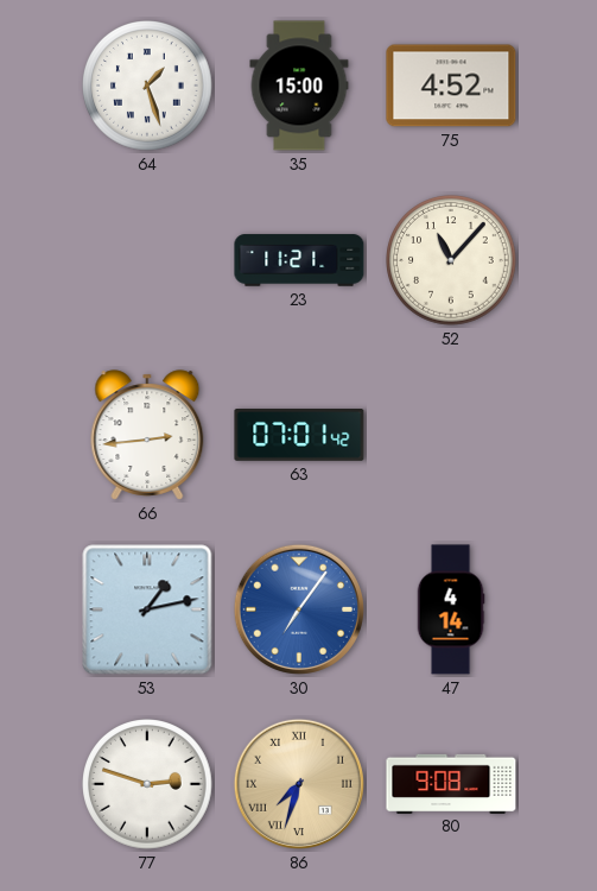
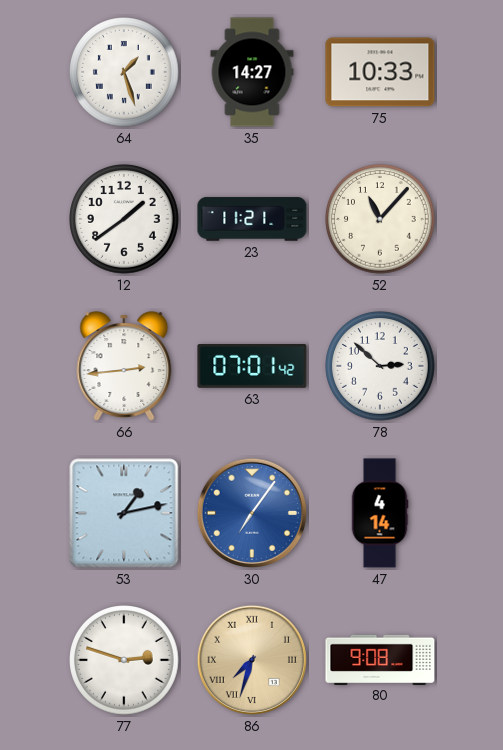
35: 15:00 -> 14:27 (252, 72)
75: 4:52 -> 10:33 (380, 72)
12: none -> 1:39 (124, 219)
78: none -> 2:52 (380, 366)
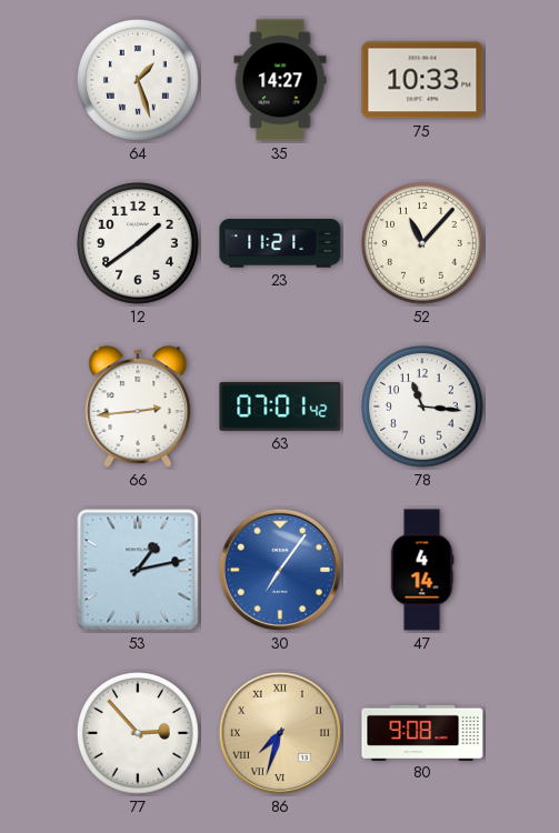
78: 2:52 -> 11:16 (422, 407)
77: 2:48 -> 2:53 (138, 733)
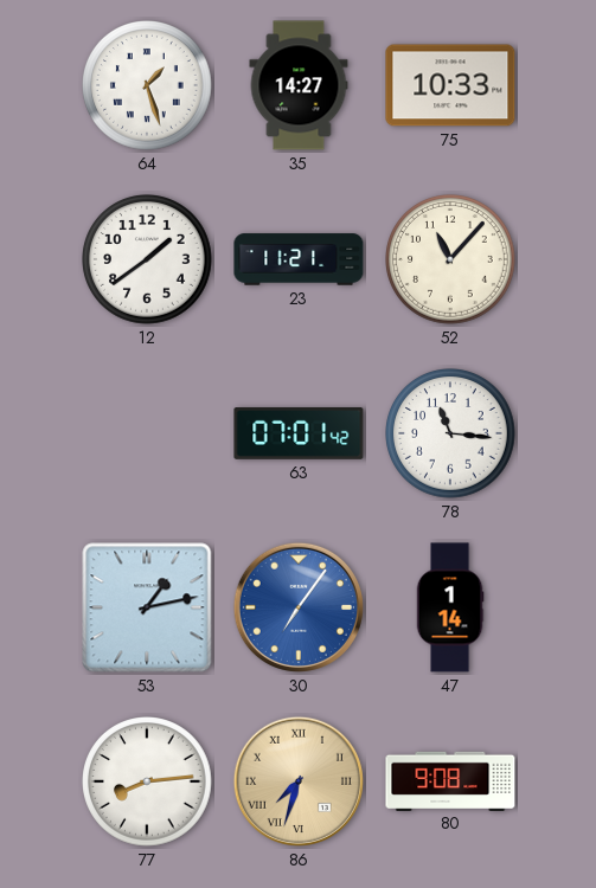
66: 2:44 -> none (138, 407)
47: 4:14 -> 1:14 (450, 607)
77: 2:53 -> 8:14 (147, 781)
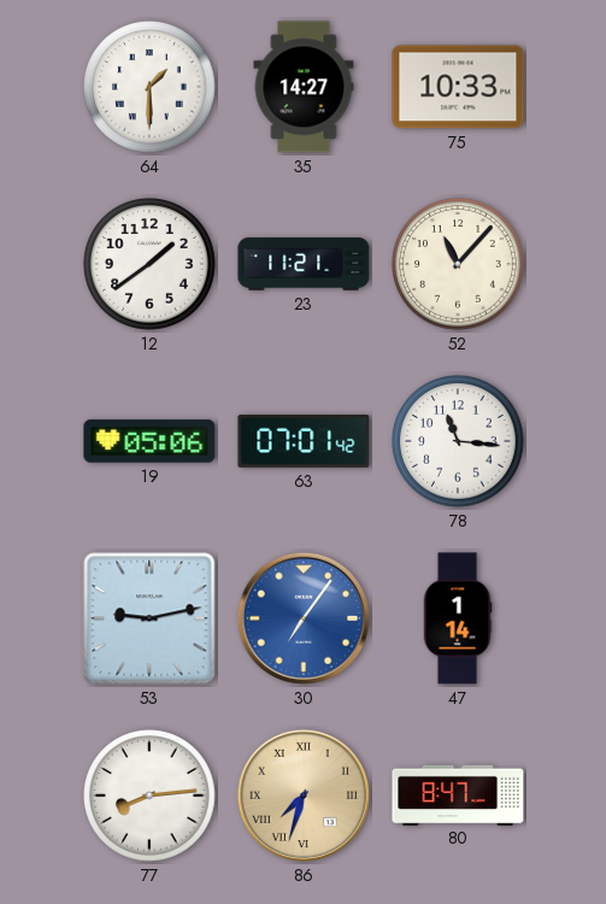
64: 1:27 -> 1:30 (149, 87)
19: none -> 05:06 (149, 441)
53: 1:13 -> 9:13 (149, 618)
80: 9:08 -> 8:47 (458, 794)
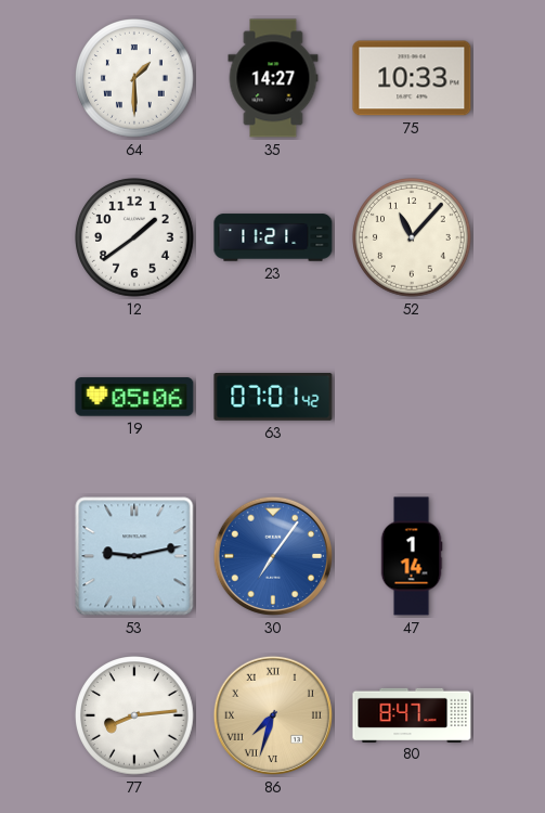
78: 11:16 -> none (458, 441)
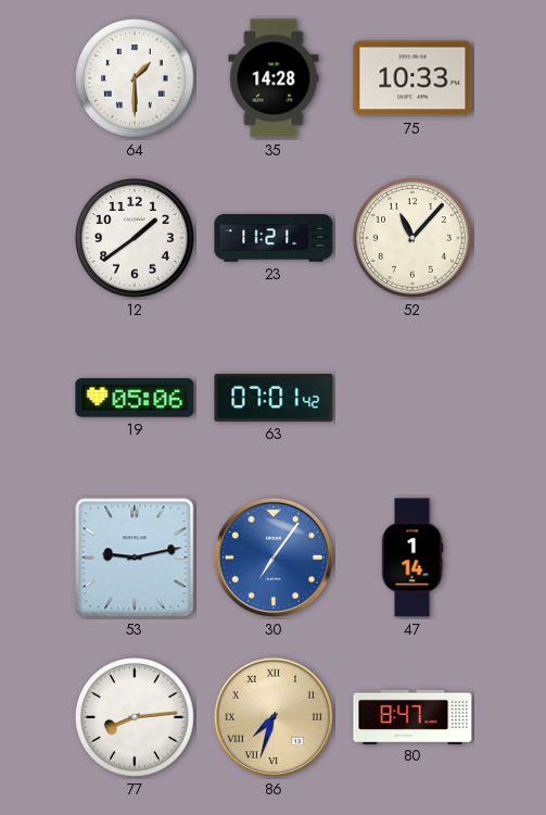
35: 14:27 -> 14:28 (274, 78)
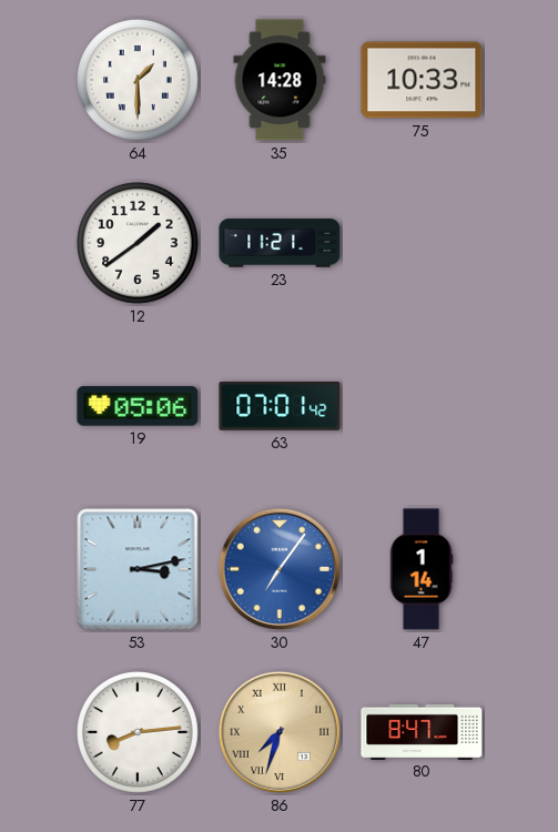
52: 11:07 -> none (412, 238)
53: 9:13 -> 3:13 (138, 569)
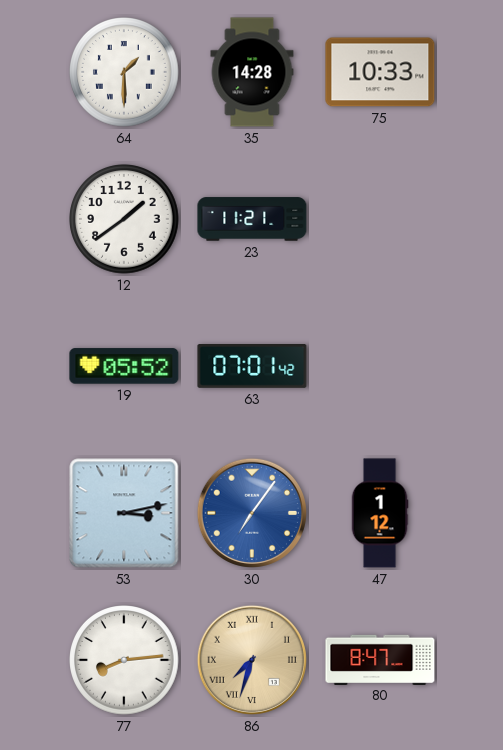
19: 05:06 -> 05:52 (124, 366)
47: 1:14 -> 1:12 (380, 513)
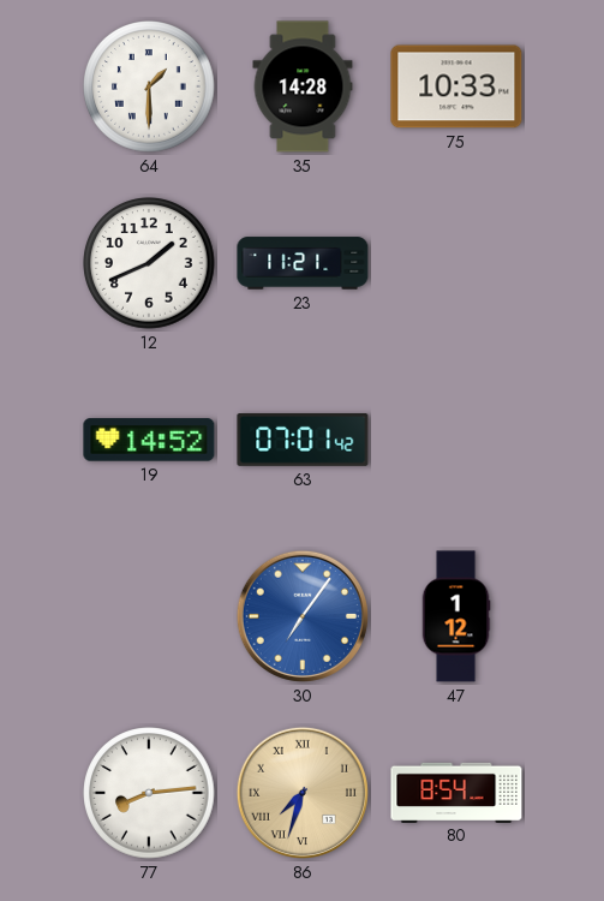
12: 1:39 -> 1:41 (149, 263)
19: 05:52 -> 14:52 (149, 440)
53: 3:13 -> none (124, 513)
80: 8:47 -> 8:54 (456, 792)
